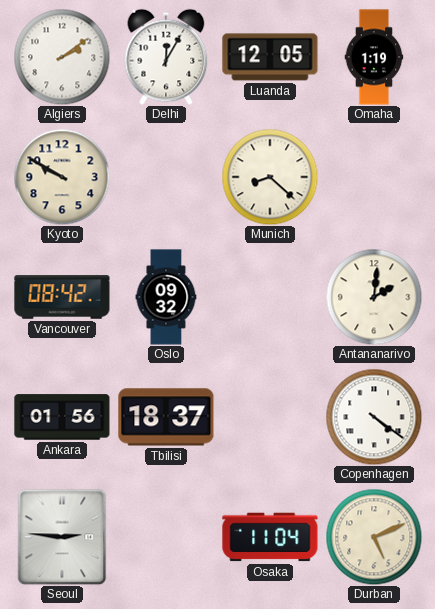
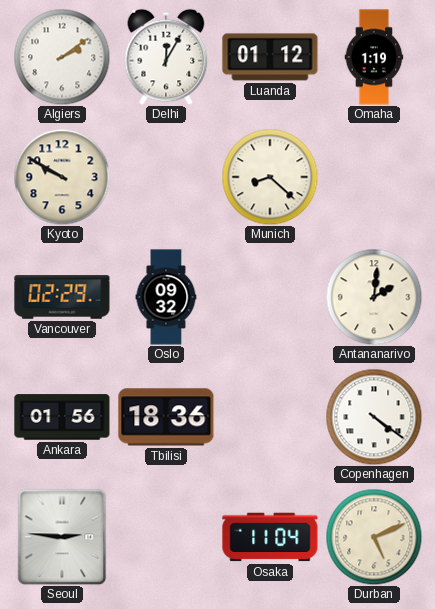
Luanda: 12:05 -> 01:12 (270, 57)
Vancouver: 08:42 -> 02:29 (62, 297)
Tbilisi: 18:37 -> 18:36 (166, 417)
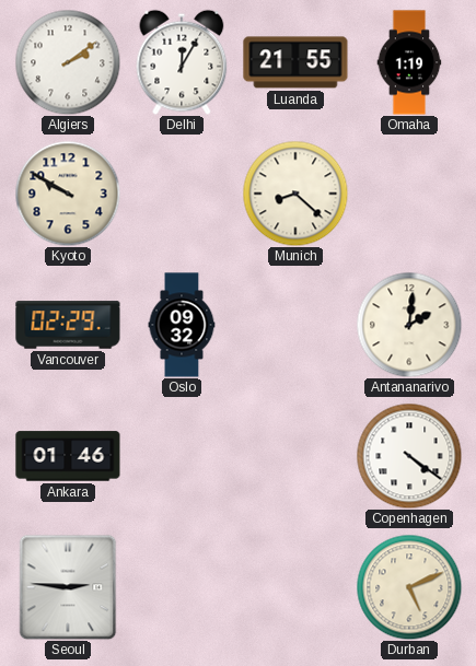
Luanda: 01:12 -> 21:55 (295, 62)
Ankara: 01:56 -> 01:46 (68, 456)
Tbilisi: 18:36 -> none (166, 417)
Osaka: 11:04 -> none (270, 537)
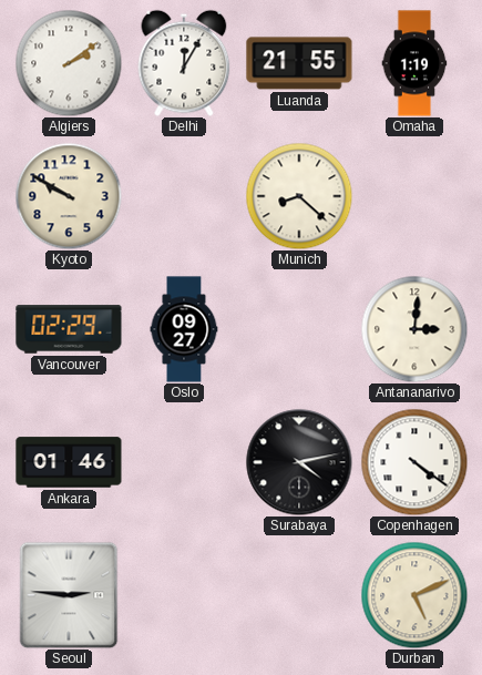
Oslo: 09:32 -> 09:27 (184, 329)
Antananarivo: 2:01 -> 3:01 (414, 329)
Surabaya: none -> 4:13 (299, 462)
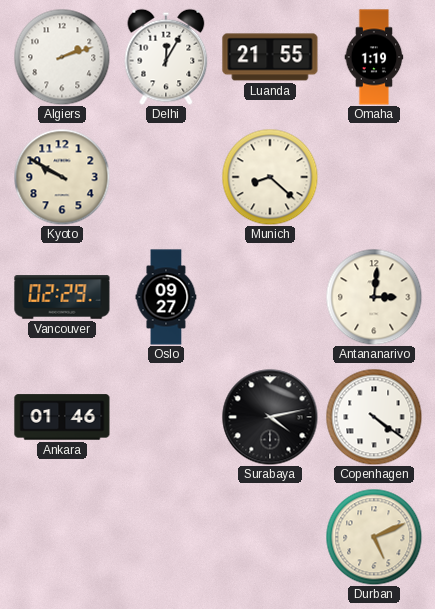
Algiers: 2:09 -> 2:12 (62, 57)
Seoul: 2:46 -> none (69, 595)
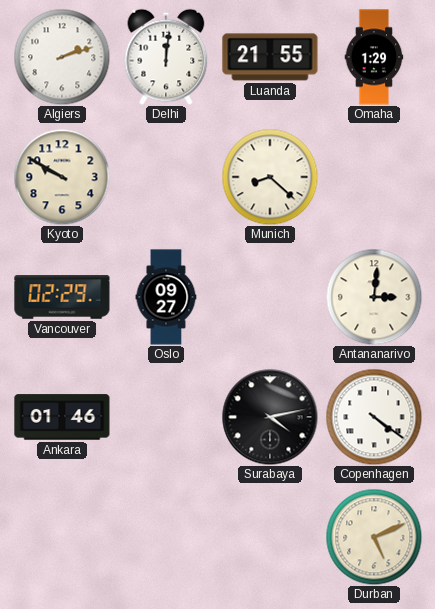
Delhi: 12:05 -> 12:01 (166, 57)
Omaha: 1:19 -> 1:29 (374, 57)
